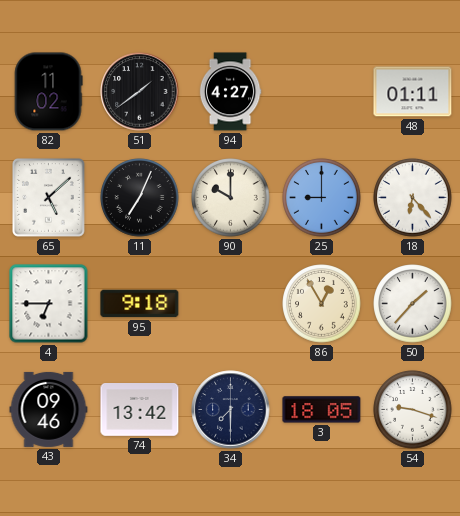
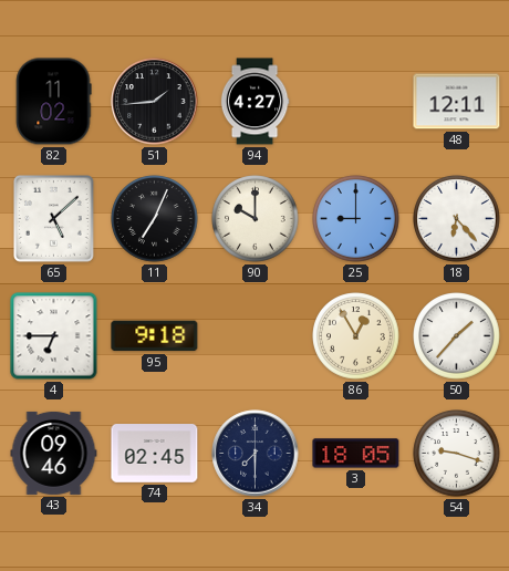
51: 1:39 -> 1:44 (155, 102)
48: 01:11 -> 12:11 (457, 102)
74: 13:42 -> 02:45 (155, 454)
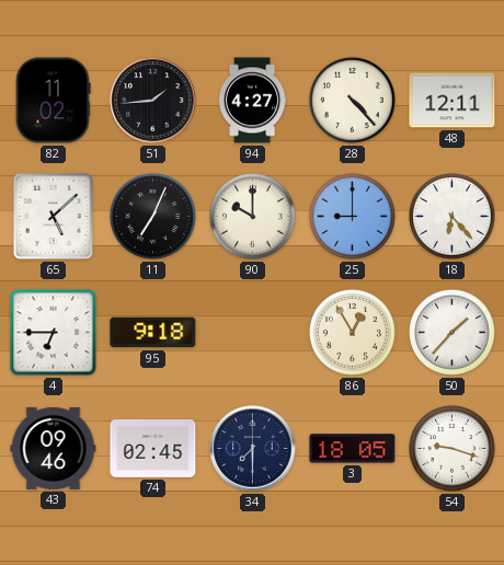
28: none -> 4:23 (353, 101)
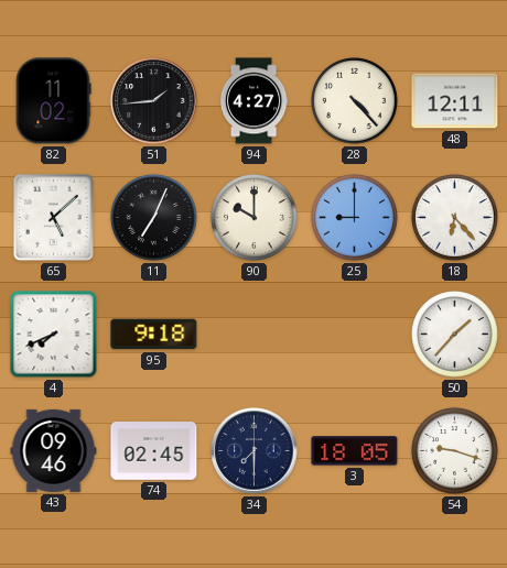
4: 6:45 -> 7:41 (54, 335)
86: 12:55 -> none (353, 333)
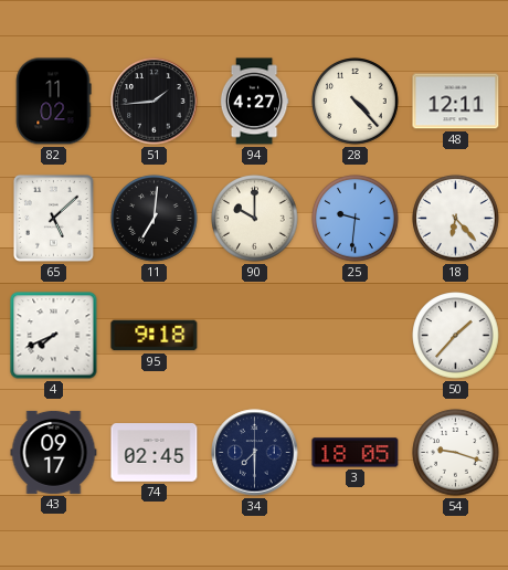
11: 7:04 -> 7:01 (155, 219)
25: 9:00 -> 9:31 (356, 219)
43: 09:46 -> 09:17 (54, 452)
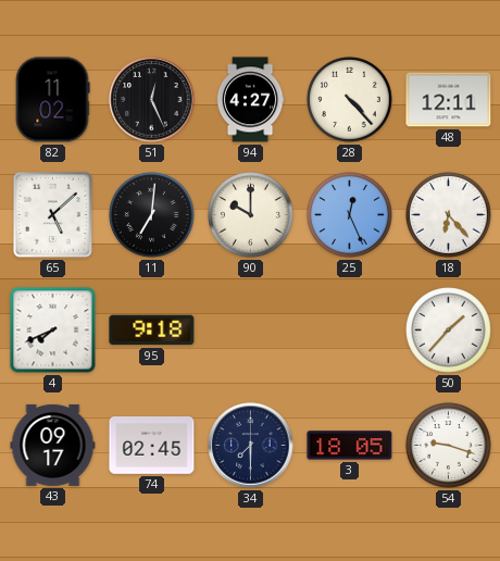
51: 1:44 -> 12:26 (152, 100)
25: 9:31 -> 12:26 (350, 215)
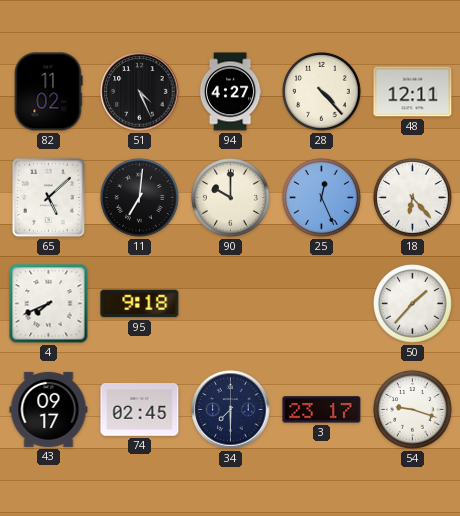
51: 12:26 -> 4:26 (140, 92)
3: 18:05 -> 23:17 (322, 410)
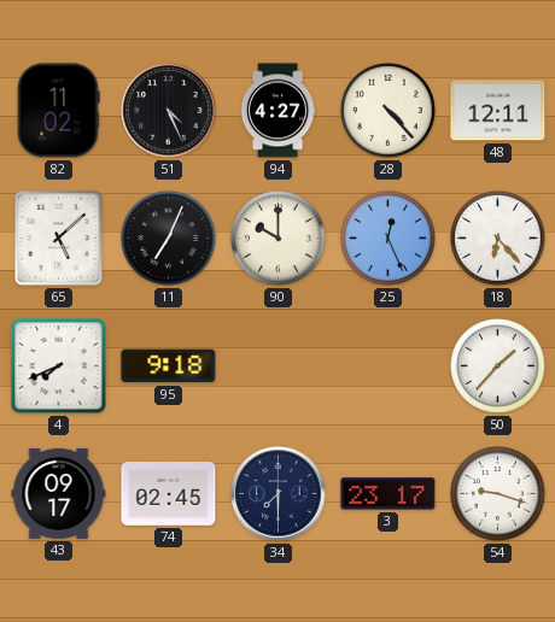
11: 7:01 -> 7:04 (169, 239)
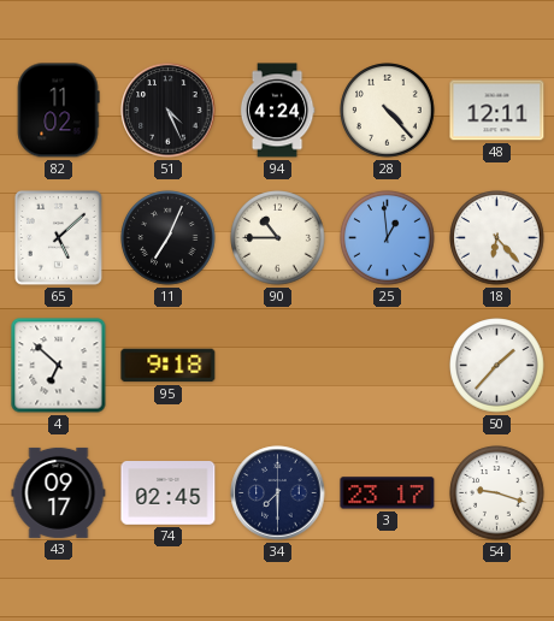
94: 4:27 -> 4:24 (277, 111)
90: 10:00 -> 10:45 (278, 238)
25: 12:26 -> 12:59 (388, 238)
4: 7:41 -> 6:52 (59, 366)
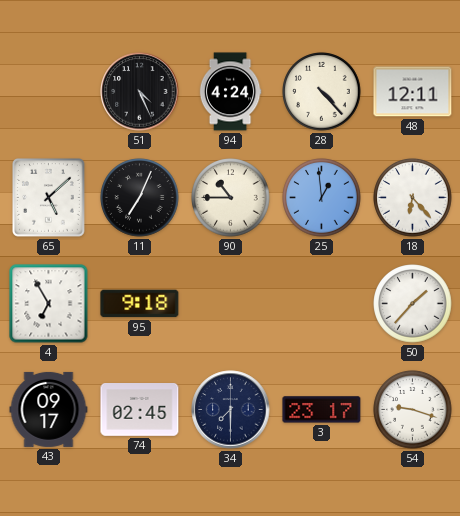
82: 11:02 -> none (58, 111)
4: 6:52 -> 6:55 (49, 304)
